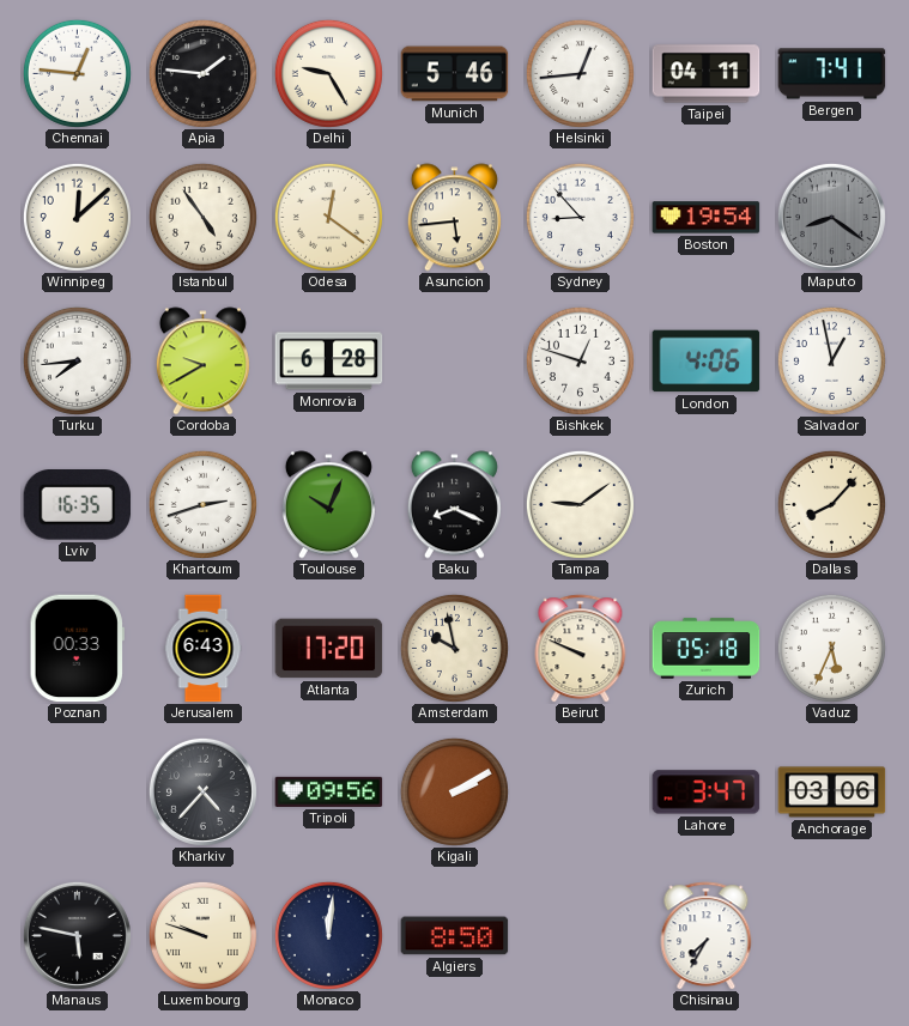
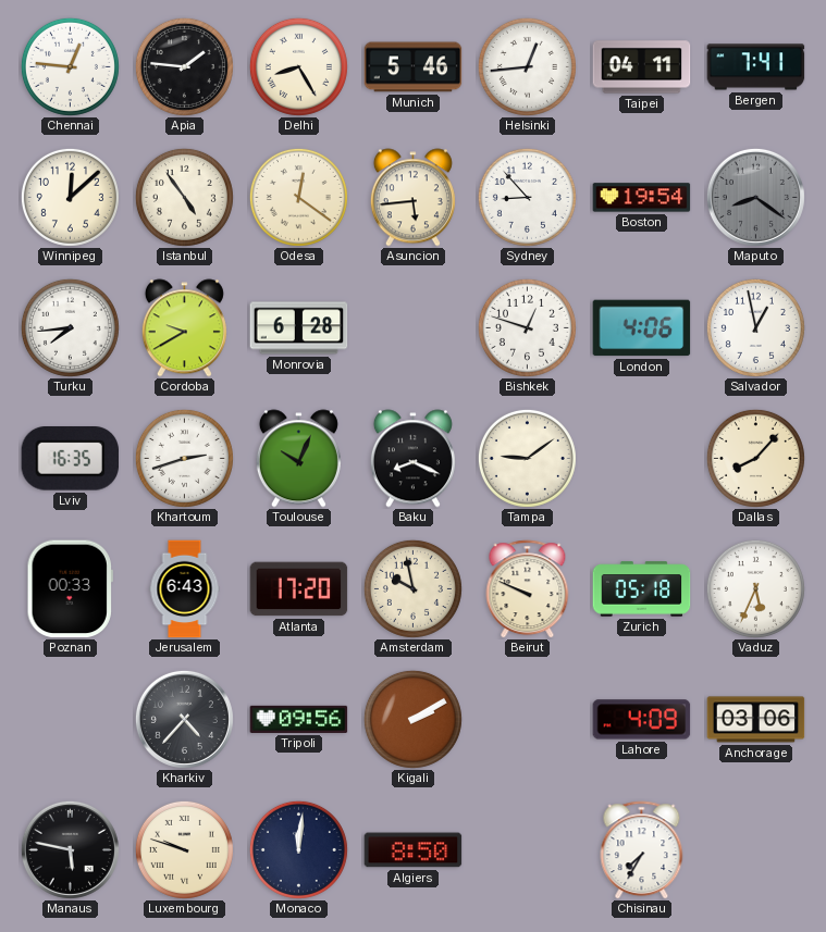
Delhi: 9:25 -> 8:25 (298, 66)
Lahore: 3:47 -> 4:09 (642, 720)
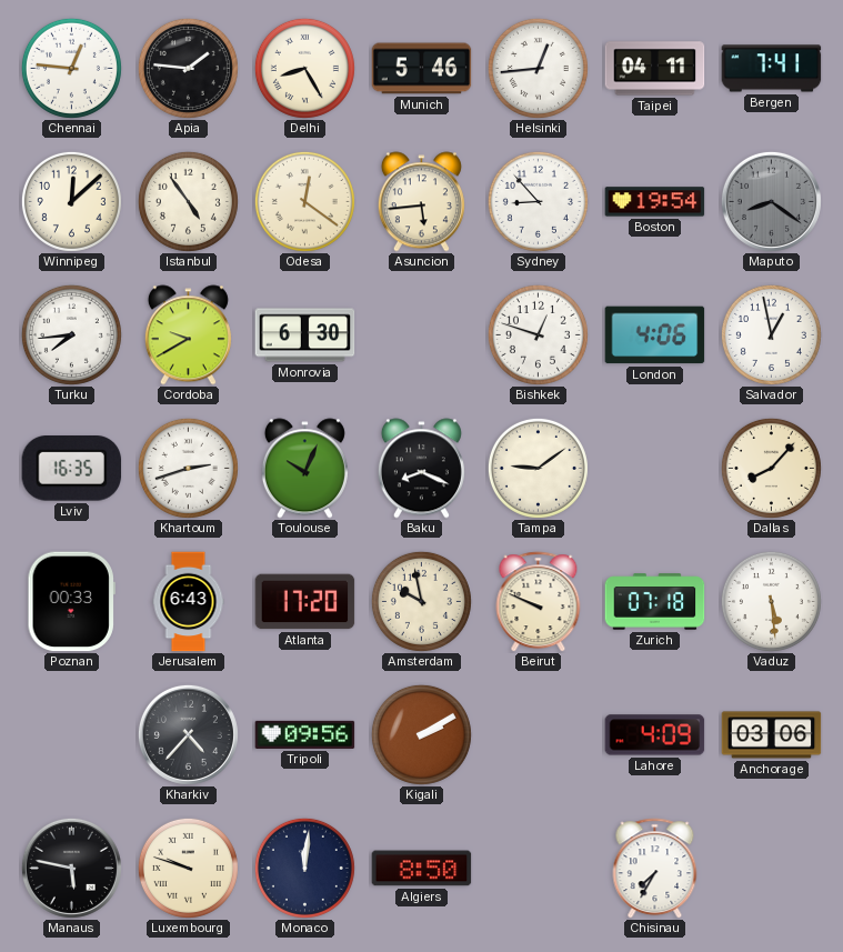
Monrovia: 6:28 -> 6:30 (305, 335)
Zurich: 05:18 -> 07:18 (655, 602)
Vaduz: 5:34 -> 5:29 (771, 601)
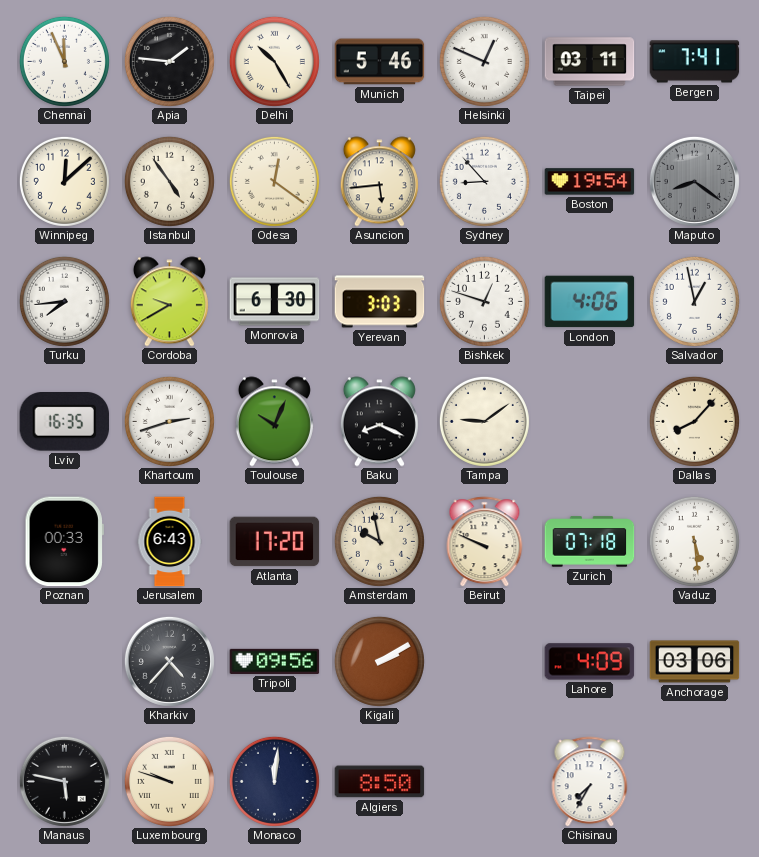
Chennai: 12:46 -> 11:56 (64, 61)
Delhi: 8:25 -> 10:25 (274, 61)
Helsinki: 12:44 -> 12:49 (484, 61)
Taipei: 04:11 -> 03:11 (590, 62)
Yerevan: none -> 3:03 (380, 302)
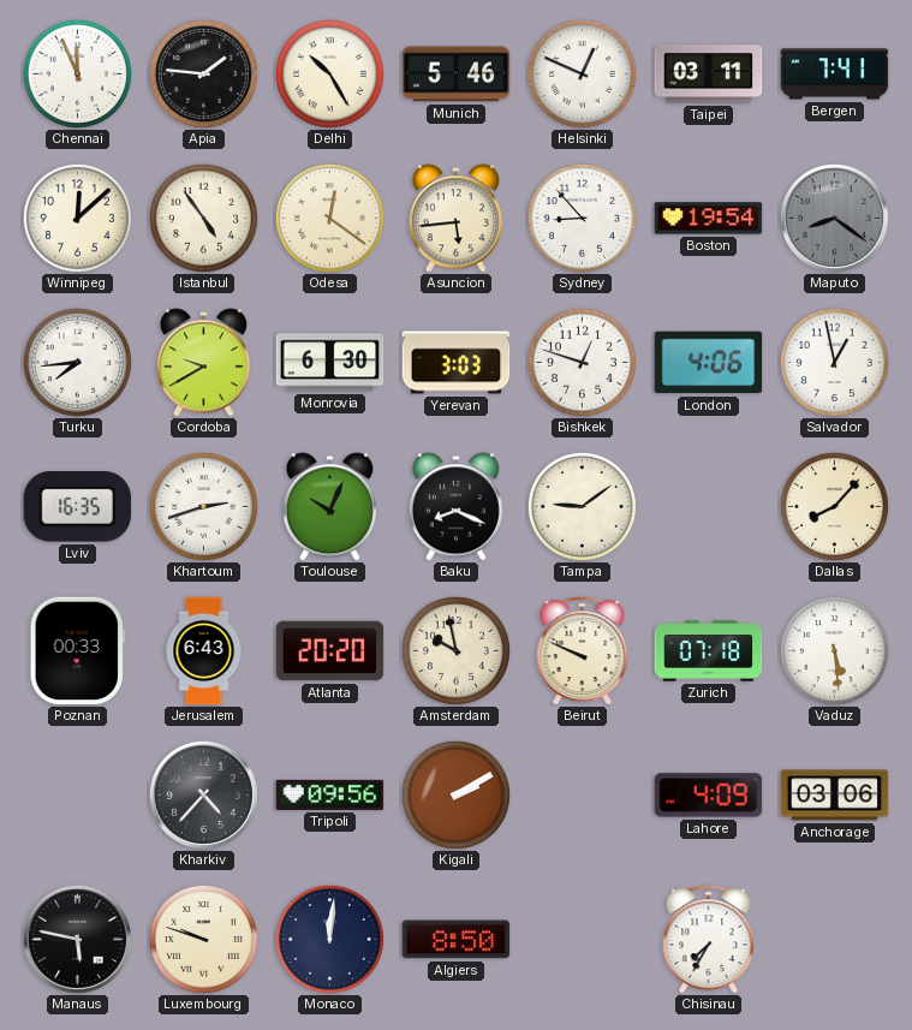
Atlanta: 17:20 -> 20:20 (330, 651)
